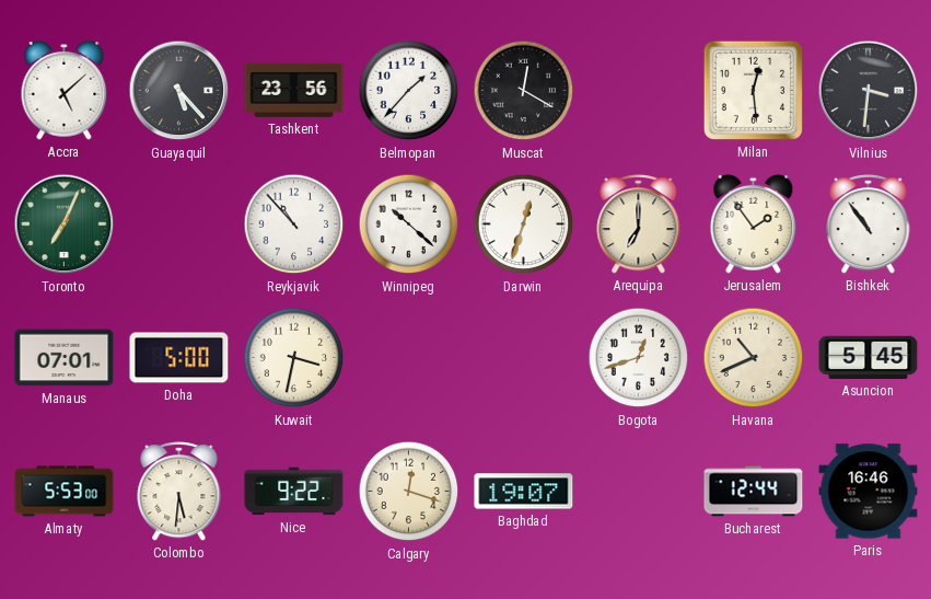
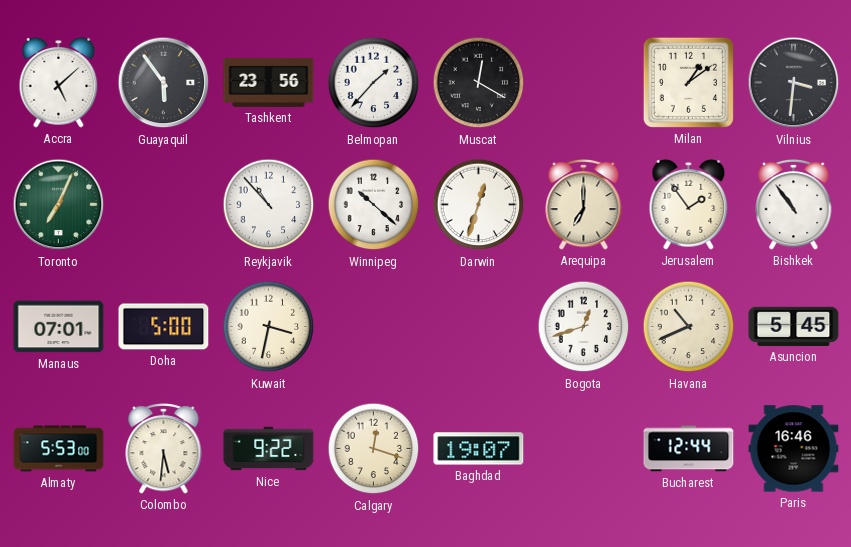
Guayaquil: 5:23 -> 5:54 (164, 83)
Milan: 12:29 -> 1:09 (688, 82)
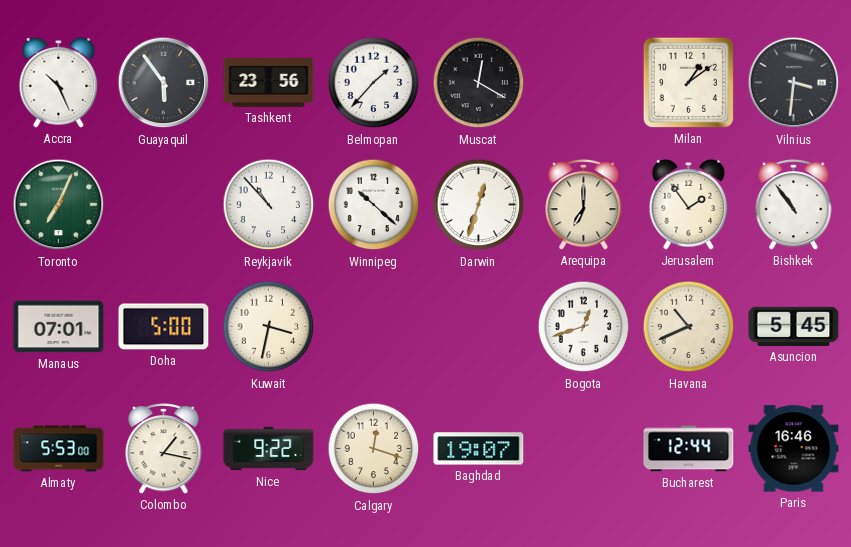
Accra: 5:08 -> 10:26 (59, 82)
Colombo: 5:31 -> 1:17 (164, 449)
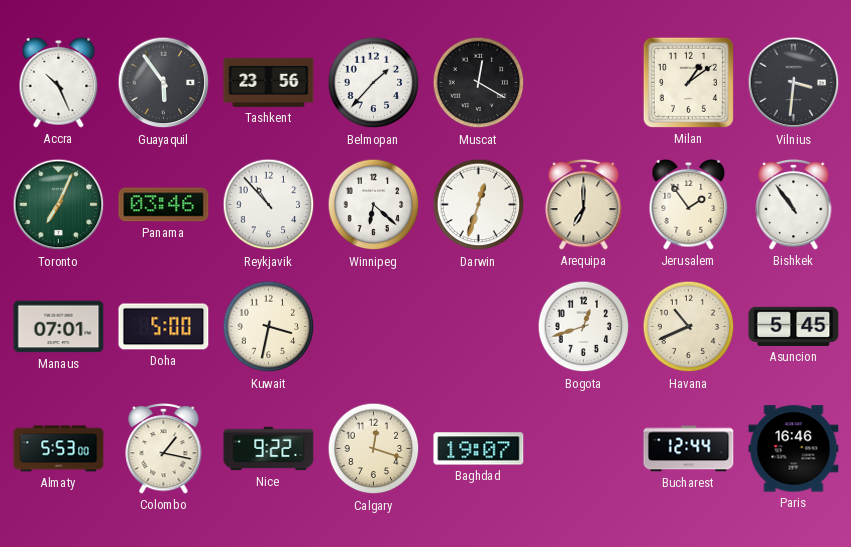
Panama: none -> 03:46 (164, 205)
Winnipeg: 10:22 -> 6:22 (374, 205)
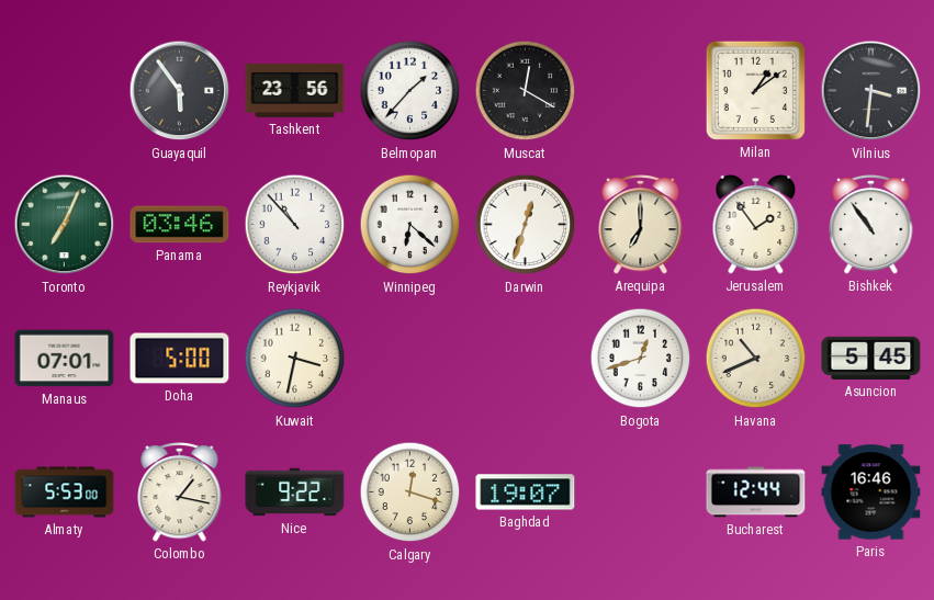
Accra: 10:26 -> none (59, 82)
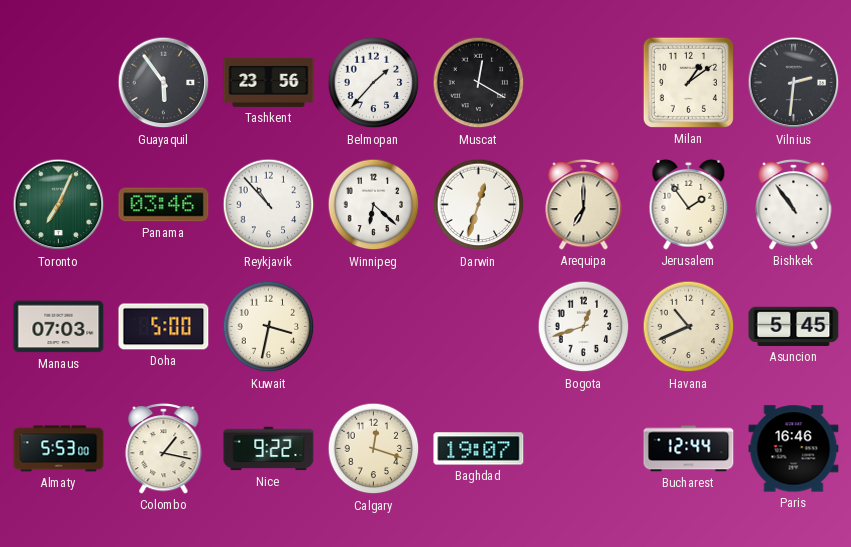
Vilnius: 3:31 -> 2:31 (794, 83)
Manaus: 07:01 -> 07:03 (59, 327)
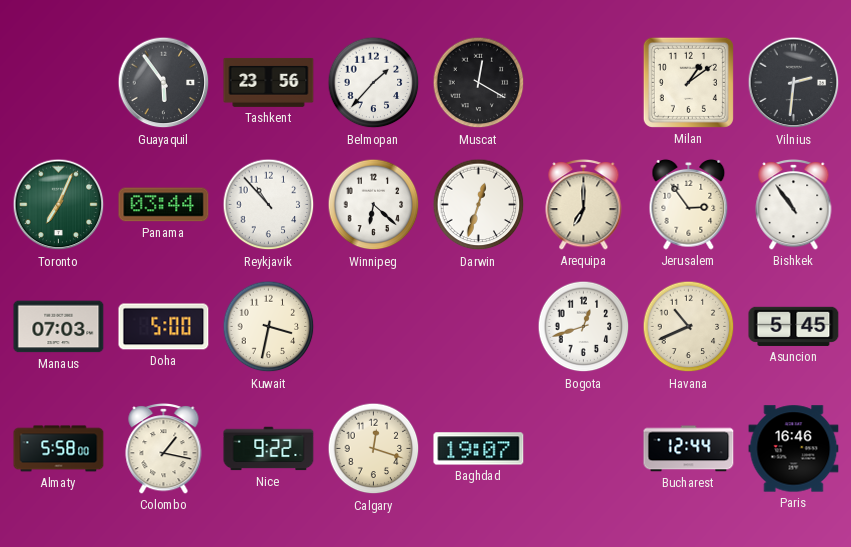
Panama: 03:46 -> 03:44 (164, 205)
Jerusalem: 1:54 -> 2:54 (689, 204)
Almaty: 5:53 -> 5:58 (59, 449)
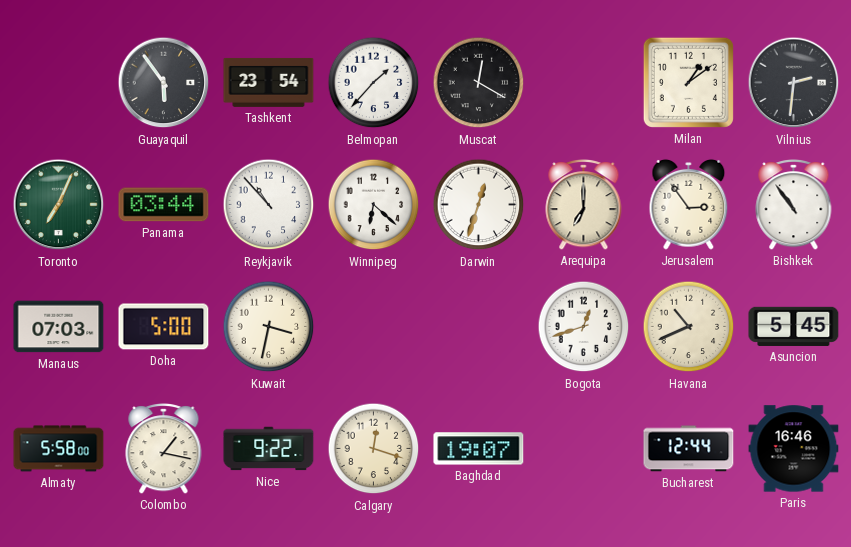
Tashkent: 23:56 -> 23:54 (269, 82)
